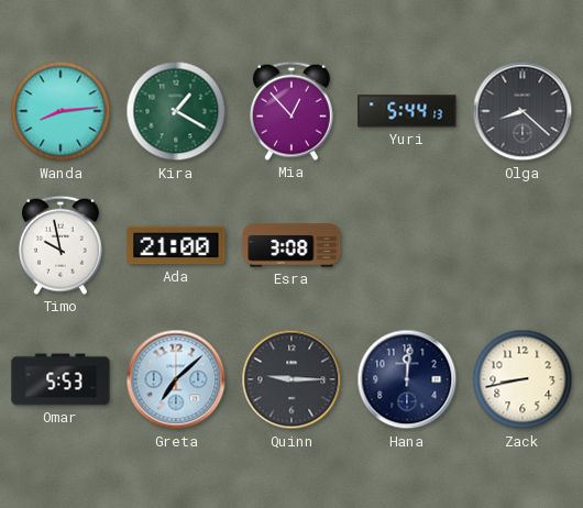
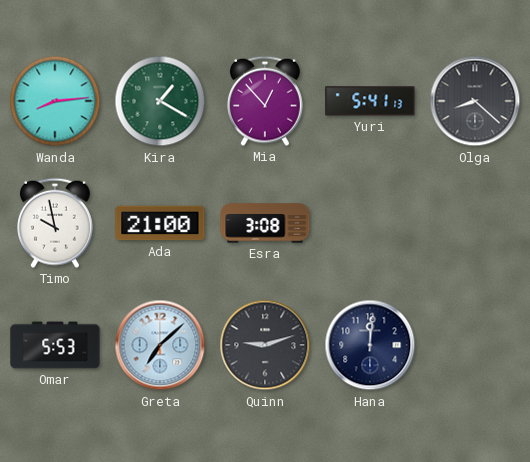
Yuri: 5:44 -> 5:41 (370, 101)
Quinn: 9:15 -> 9:12 (265, 345)
Zack: 8:43 -> none (522, 379)
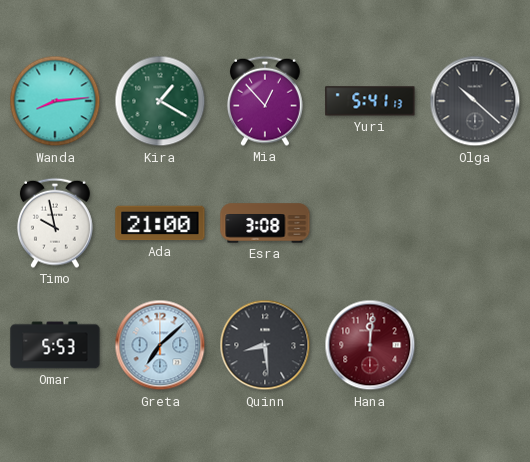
Olga: 8:22 -> 10:22 (475, 101)
Quinn: 9:12 -> 8:29 (265, 345)
Hana dial: navy -> burgundy (370, 345)
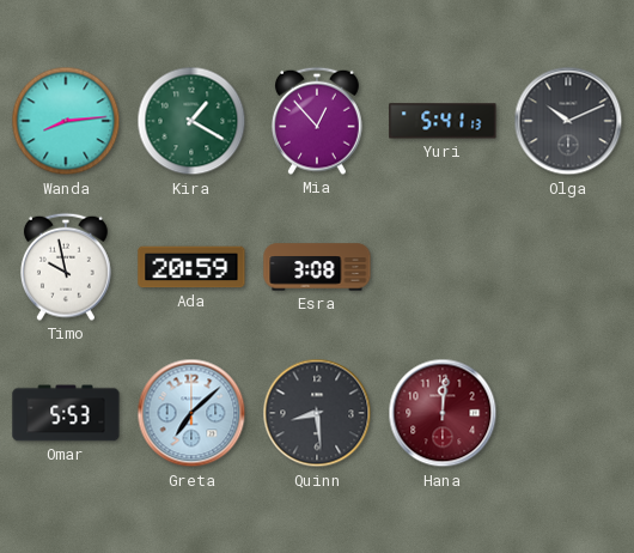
Olga: 10:22 -> 10:11 (568, 121)
Ada: 21:00 -> 20:59 (191, 267)
